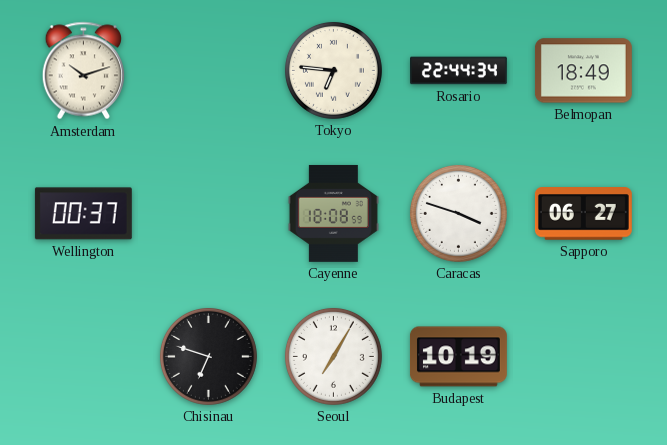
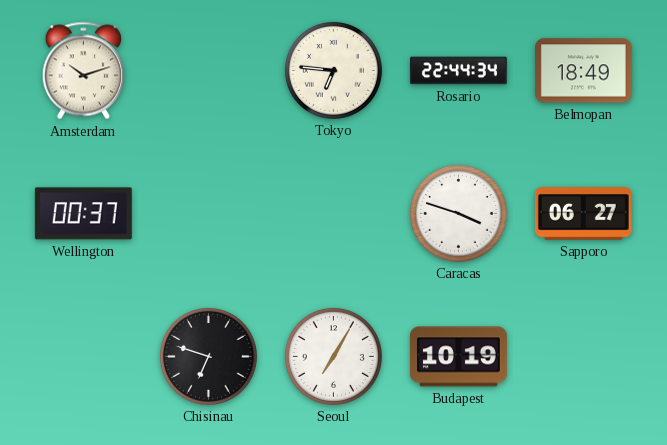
Cayenne: 18:08 -> none (333, 213)
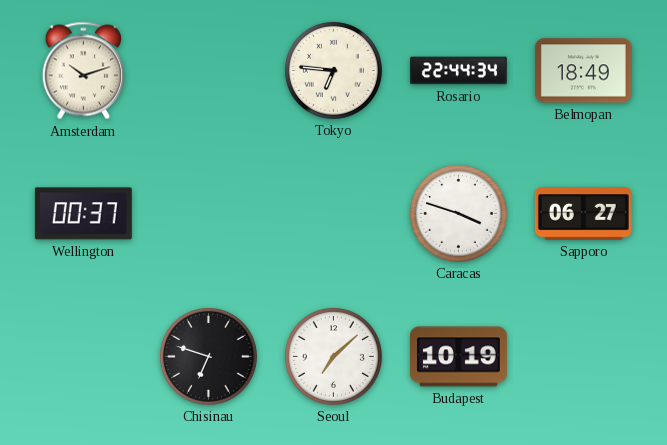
Seoul: 7:05 -> 7:08 (333, 356)
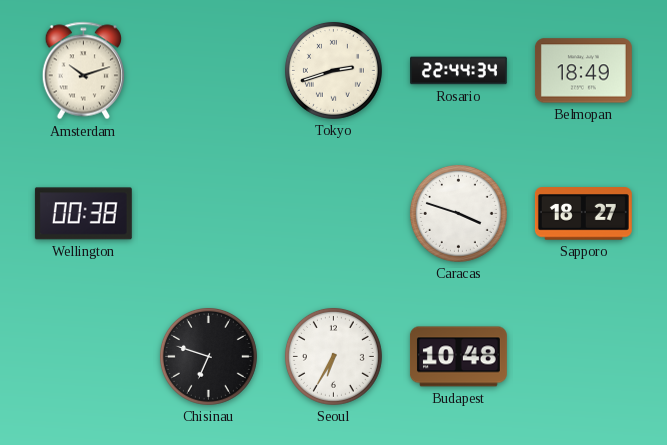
Tokyo: 6:46 -> 2:42 (333, 70)
Wellington: 00:37 -> 00:38 (83, 214)
Sapporo: 06:27 -> 18:27 (583, 214)
Seoul: 7:08 -> 6:35 (333, 356)
Budapest: 10:19 -> 10:48 (458, 357)
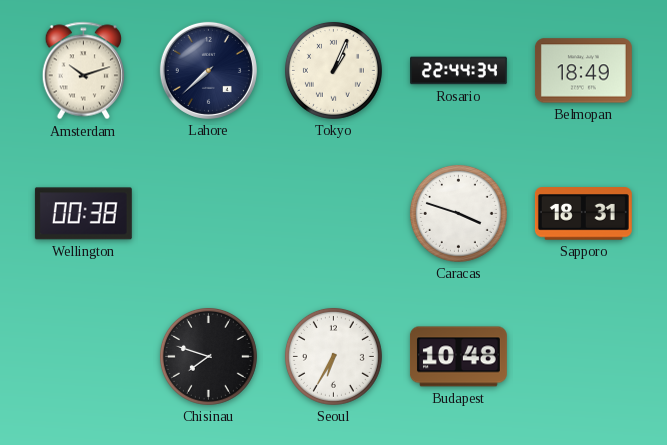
Lahore: none -> 7:38 (208, 70)
Tokyo: 2:42 -> 1:04 (333, 70)
Sapporo: 18:27 -> 18:31 (583, 214)
Chisinau: 6:48 -> 7:48 (208, 356)
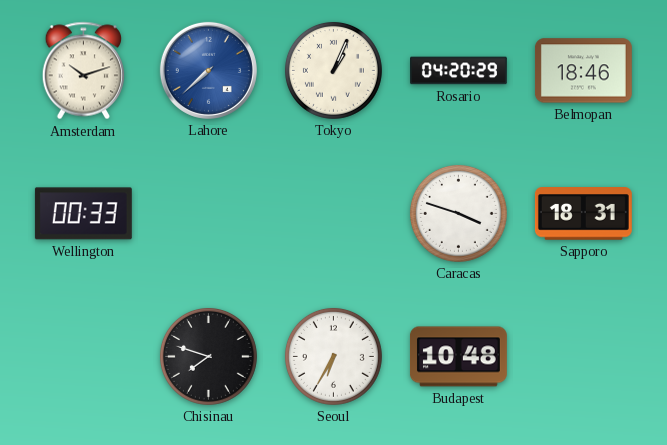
Lahore dial: navy -> blue (208, 70)
Rosario: 22:44 -> 04:20 (459, 71)
Belmopan: 18:49 -> 18:46 (583, 71)
Wellington: 00:38 -> 00:33 (83, 214)
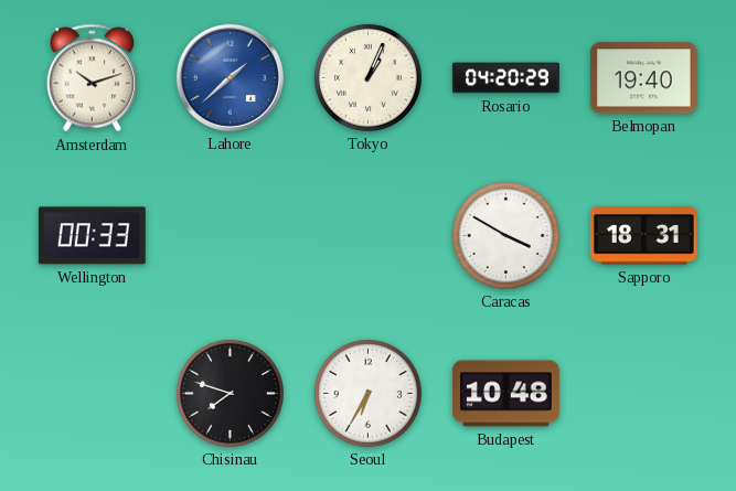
Lahore: 7:38 -> 1:38 (230, 77)
Belmopan: 18:46 -> 19:40 (643, 78)
Caracas: 3:48 -> 3:50 (505, 235)
